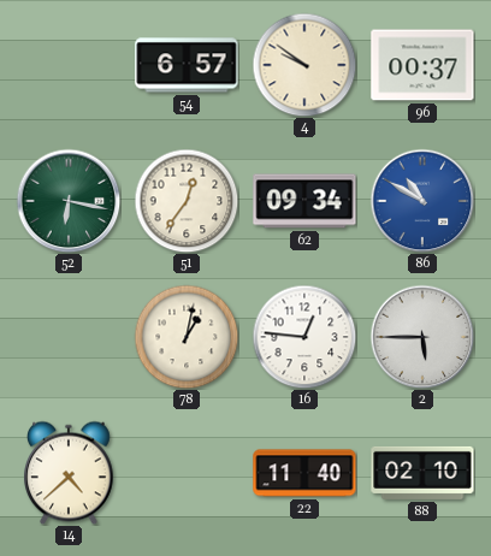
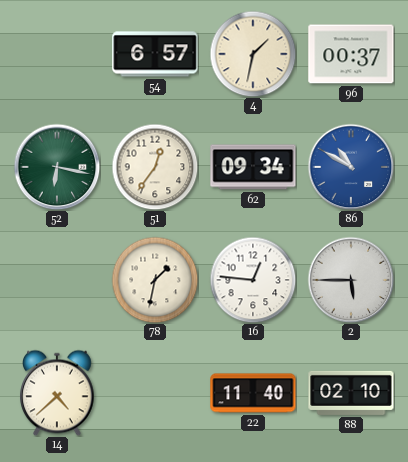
4: 9:51 -> 1:32 (253, 54)
78: 1:02 -> 1:32 (155, 280)
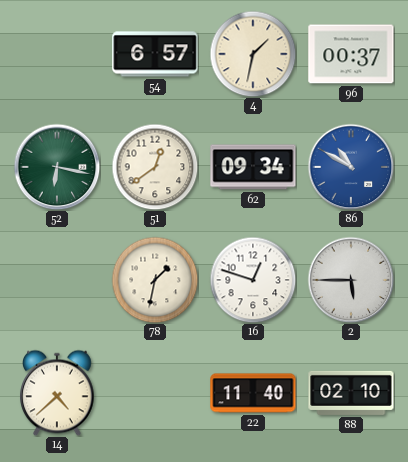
51: 12:36 -> 12:39 (155, 167)
16: 12:46 -> 12:48 (253, 280)
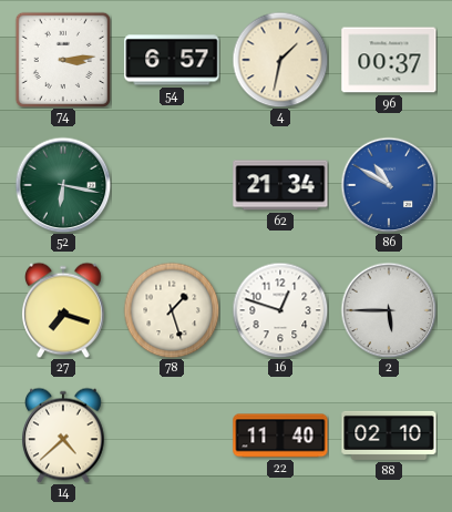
74: none -> 3:14 (62, 59)
51: 12:39 -> none (155, 167)
62: 09:34 -> 21:34 (280, 185)
27: none -> 7:18 (64, 310)
78: 1:32 -> 1:27 (172, 310)
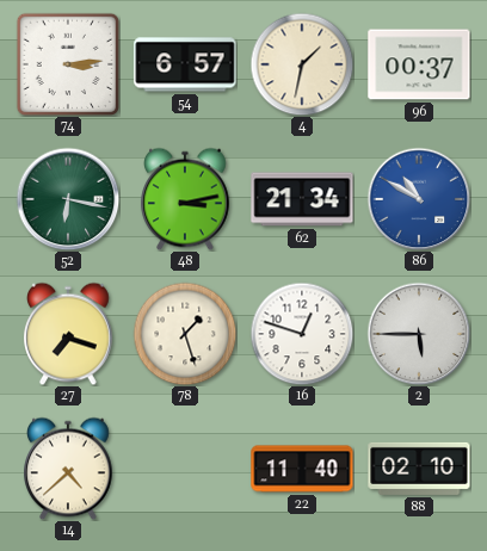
48: none -> 3:13 (186, 199)
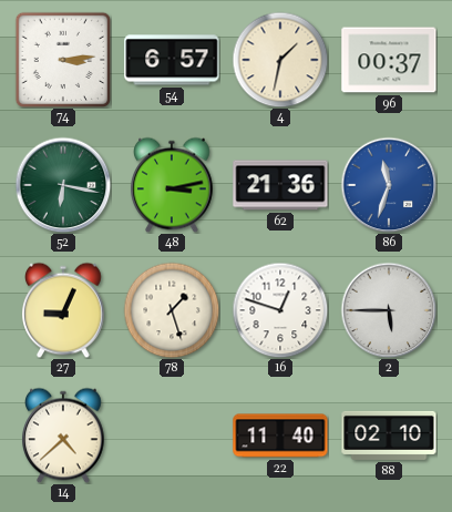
62: 21:34 -> 21:36 (280, 185)
86: 10:50 -> 11:33 (389, 185)
27: 7:18 -> 9:04 (64, 310)
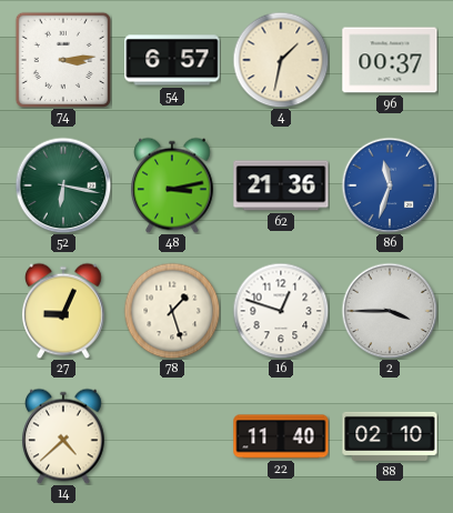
2: 5:45 -> 3:45 (390, 311)
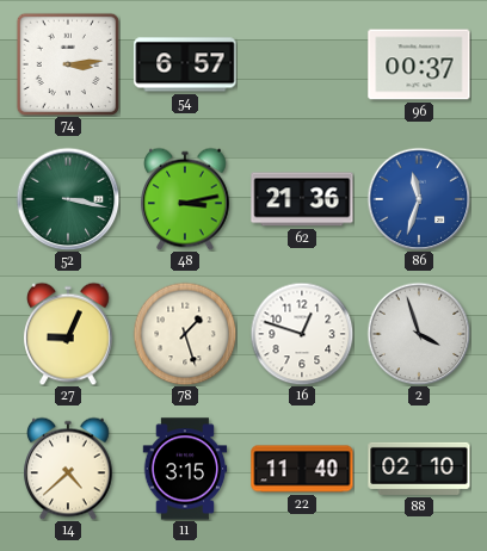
4: 1:32 -> none (281, 60)
52: 6:17 -> 3:17 (68, 199)
2: 3:45 -> 3:57 (419, 334)
11: none -> 3:15 (185, 469)
